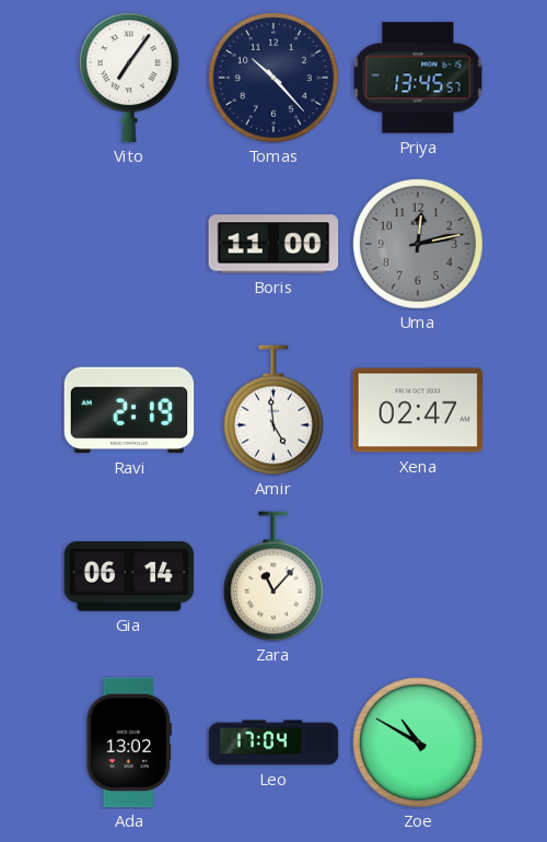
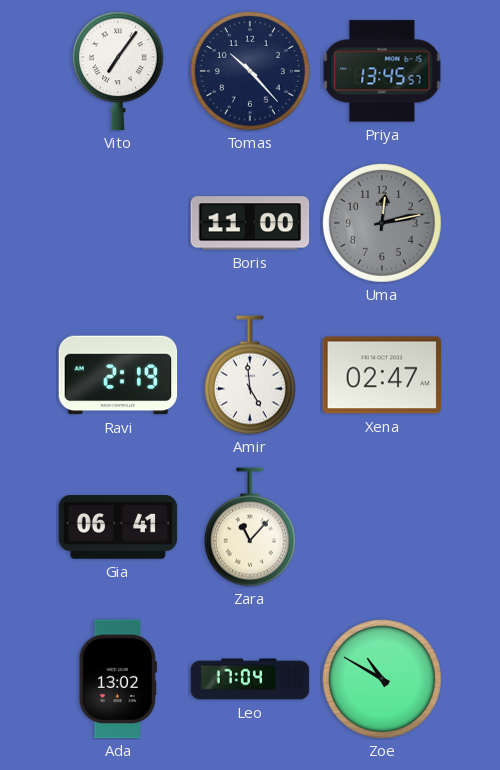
Gia: 06:14 -> 06:41 (118, 527)
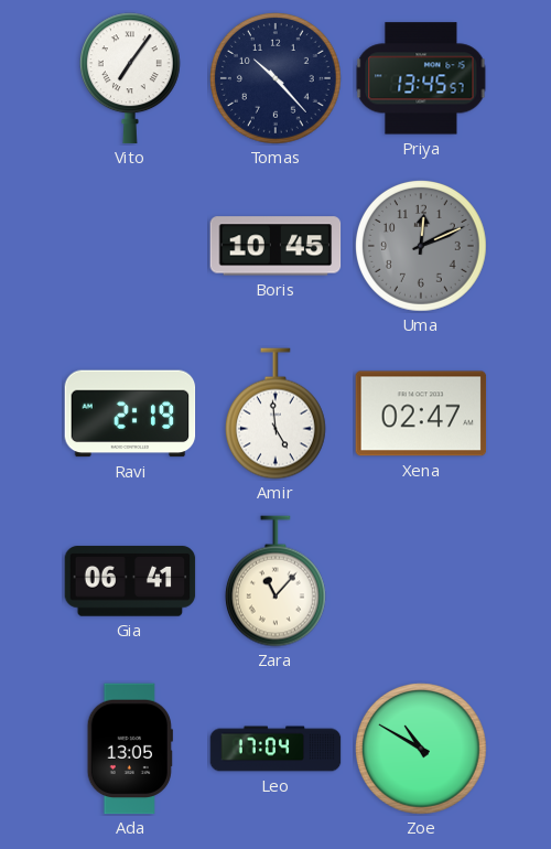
Boris: 11:00 -> 10:45 (275, 246)
Uma: 12:13 -> 12:11 (422, 247)
Ada: 13:02 -> 13:05 (130, 749)
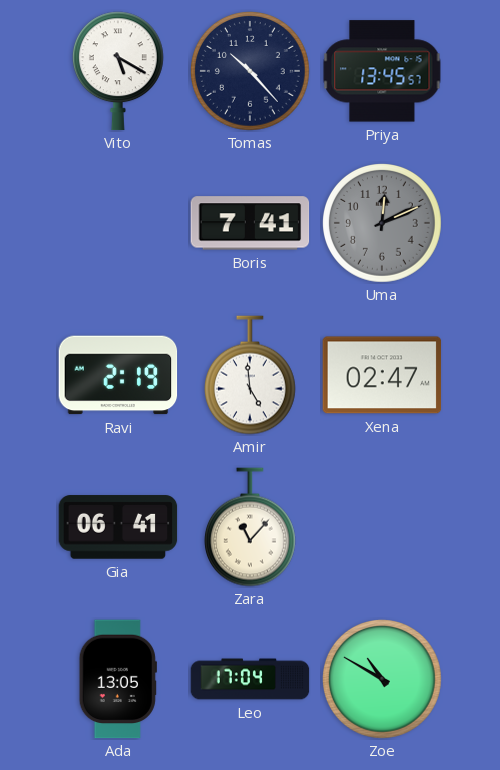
Vito: 7:06 -> 5:20 (118, 71)
Boris: 10:45 -> 7:41 (250, 223)
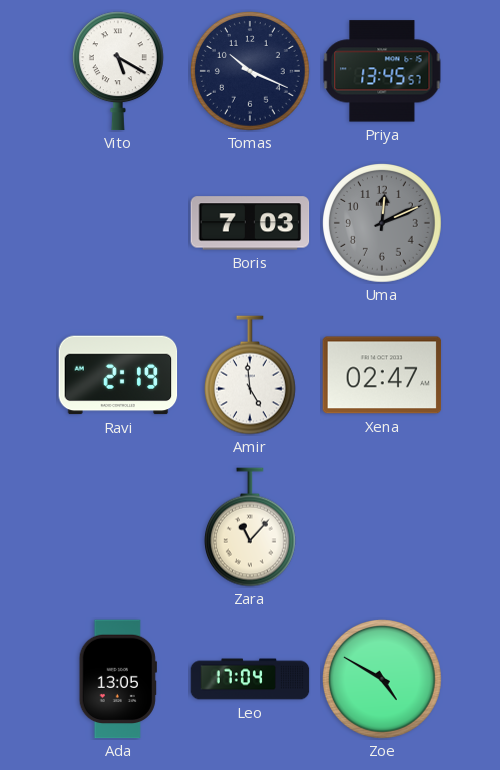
Tomas: 10:23 -> 10:19 (251, 72)
Boris: 7:41 -> 7:03 (250, 223)
Gia: 06:41 -> none (118, 527)
Zoe: 10:50 -> 4:50 (383, 680)
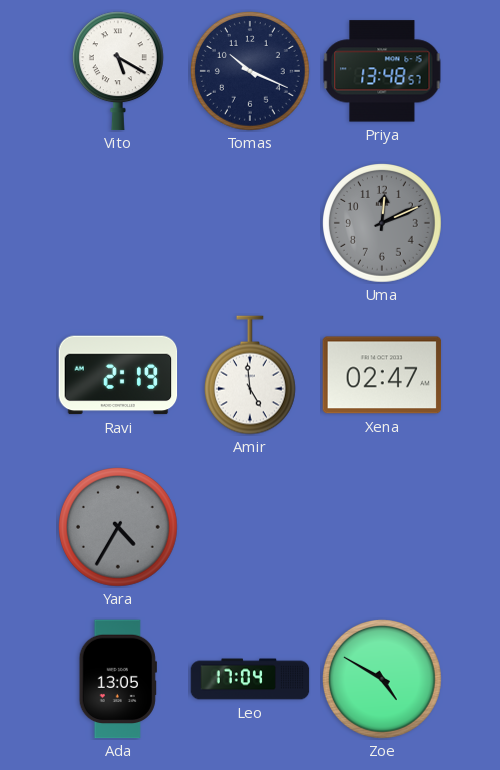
Priya: 13:45 -> 13:48 (382, 71)
Boris: 7:03 -> none (250, 223)
Yara: none -> 4:35 (119, 528)
Zara: 11:07 -> none (250, 527)
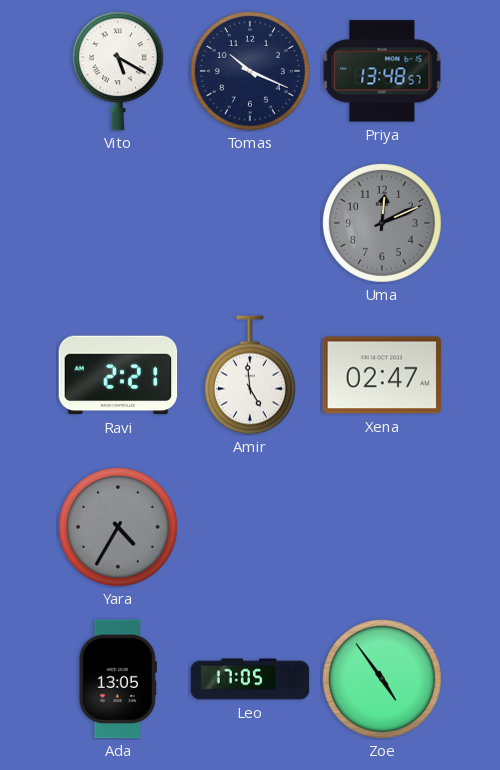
Ravi: 2:19 -> 2:21 (118, 375)
Leo: 17:04 -> 17:05 (250, 679)
Zoe: 4:50 -> 4:54 (383, 680)
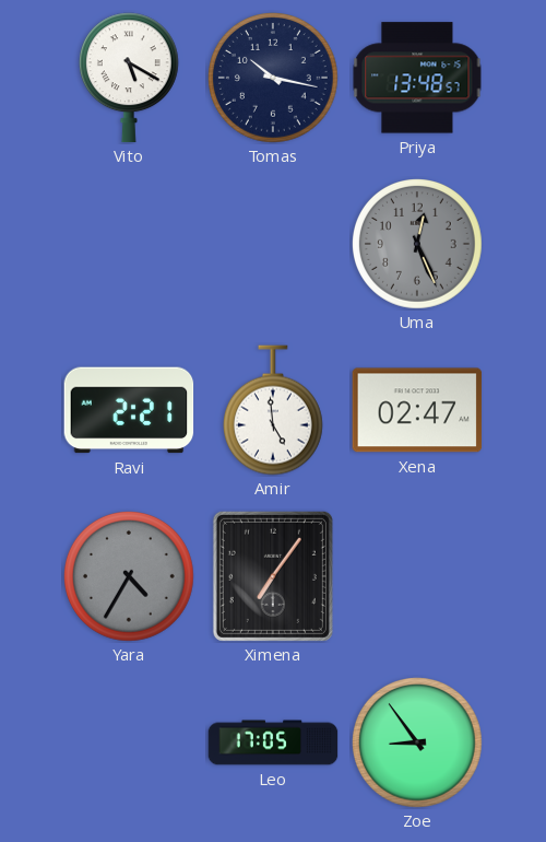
Tomas: 10:19 -> 10:17 (274, 79)
Uma: 12:11 -> 12:26 (418, 245)
Ximena: none -> 7:06 (273, 576)
Ada: 13:05 -> none (118, 679)
Zoe: 4:54 -> 8:54 (418, 744)
